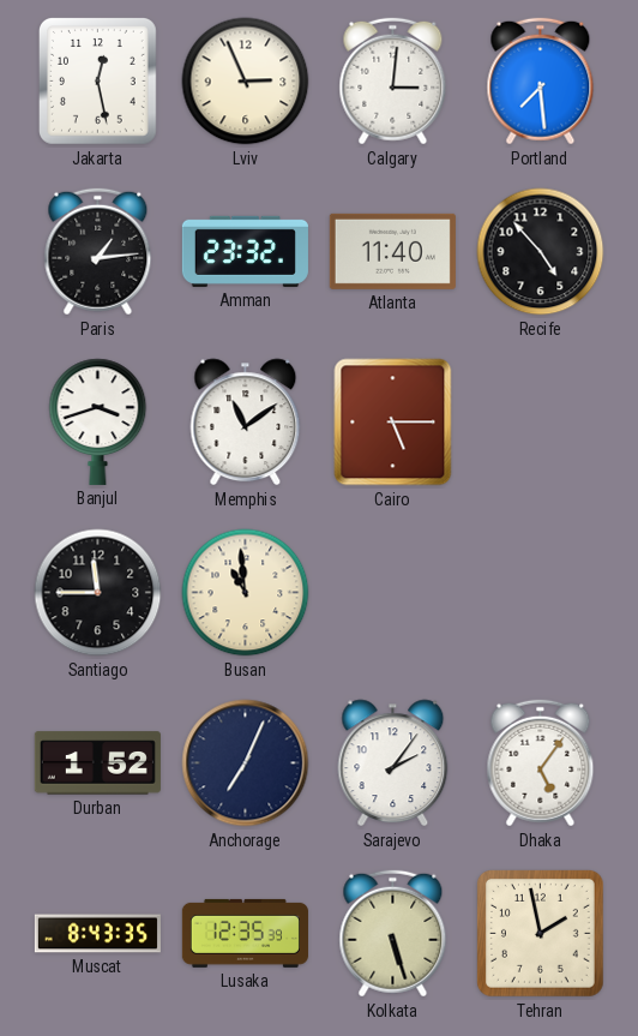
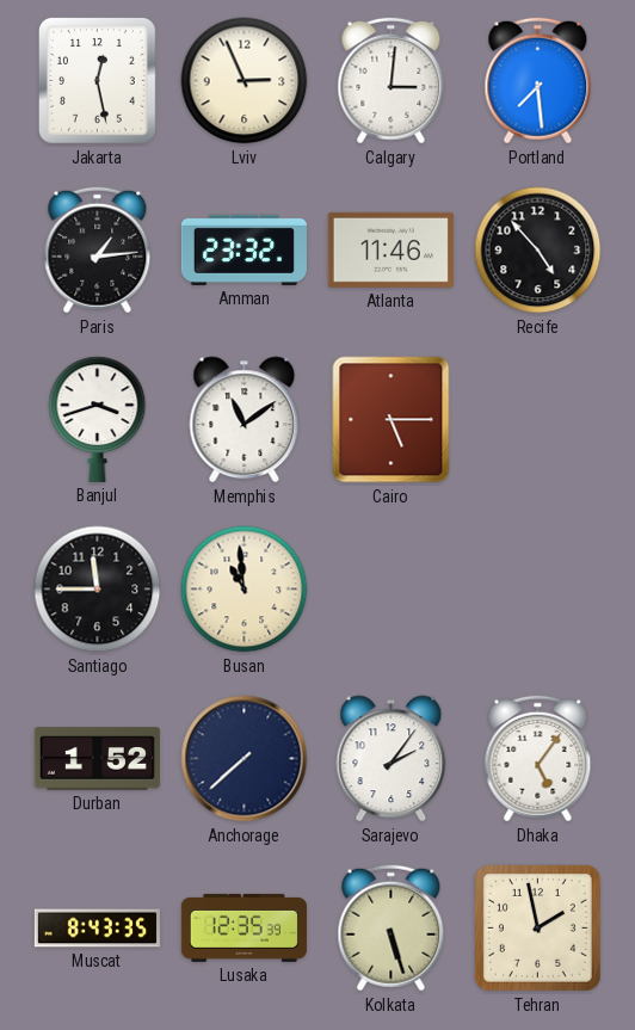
Atlanta: 11:40 -> 11:46 (390, 249)
Anchorage: 7:04 -> 7:38 (245, 759)
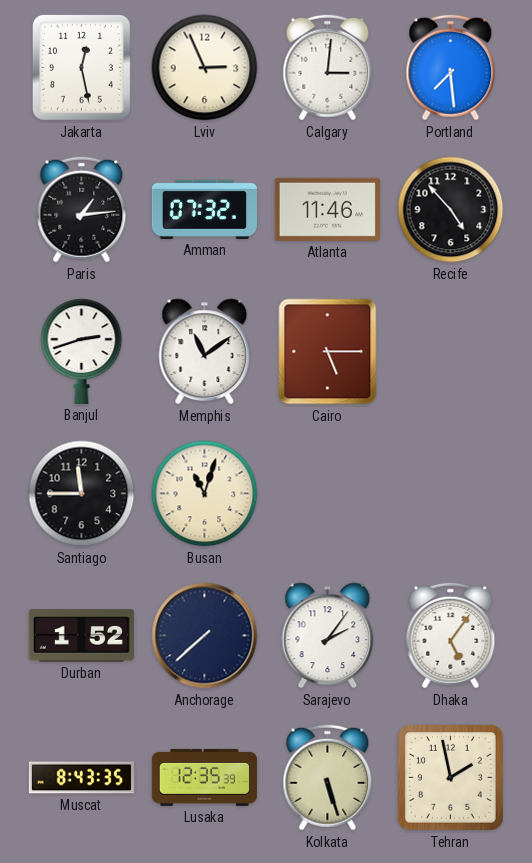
Amman: 23:32 -> 07:32 (204, 209)
Banjul: 3:42 -> 2:42 (82, 351)
Busan: 10:59 -> 11:03 (205, 494)
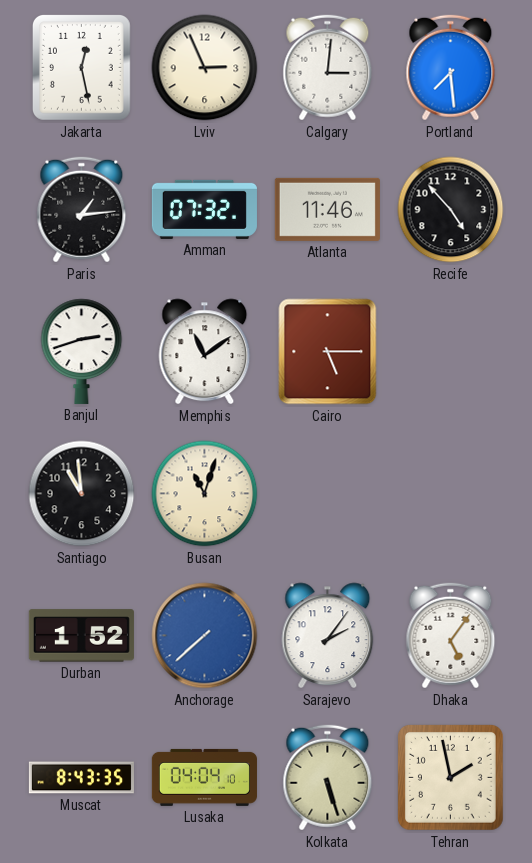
Santiago: 11:45 -> 10:59 (82, 494)
Anchorage dial: navy -> blue (205, 636)
Lusaka: 12:35 -> 04:04 (204, 777)
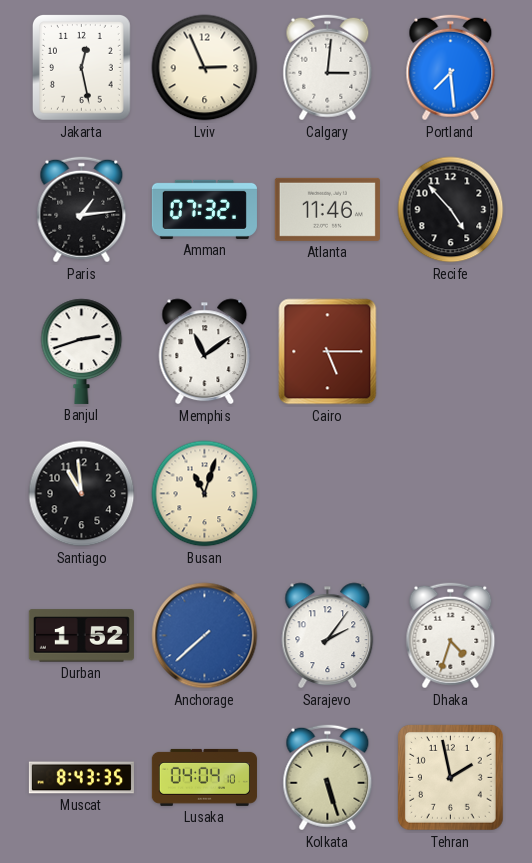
Dhaka: 5:06 -> 4:33 (451, 636)
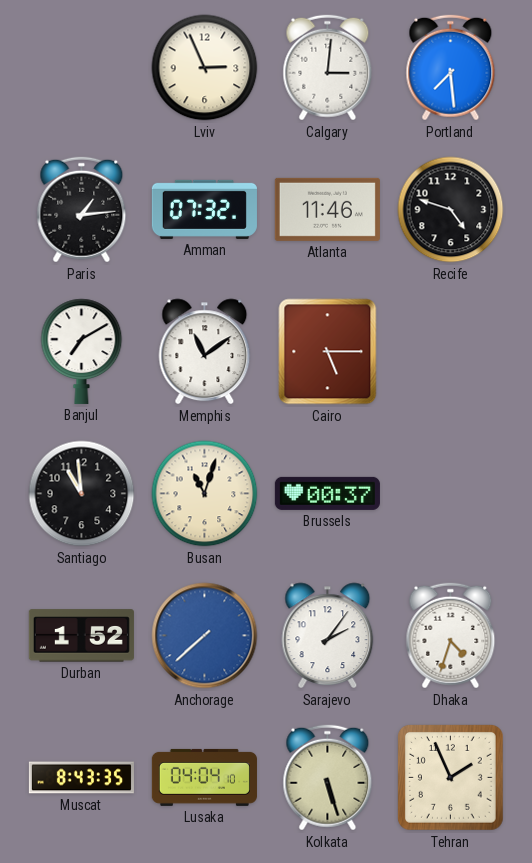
Jakarta: 12:28 -> none (81, 68)
Recife: 4:53 -> 4:48 (451, 210)
Banjul: 2:42 -> 7:10 (82, 351)
Brussels: none -> 00:37 (327, 493)
Tehran: 1:58 -> 1:56 (451, 778)
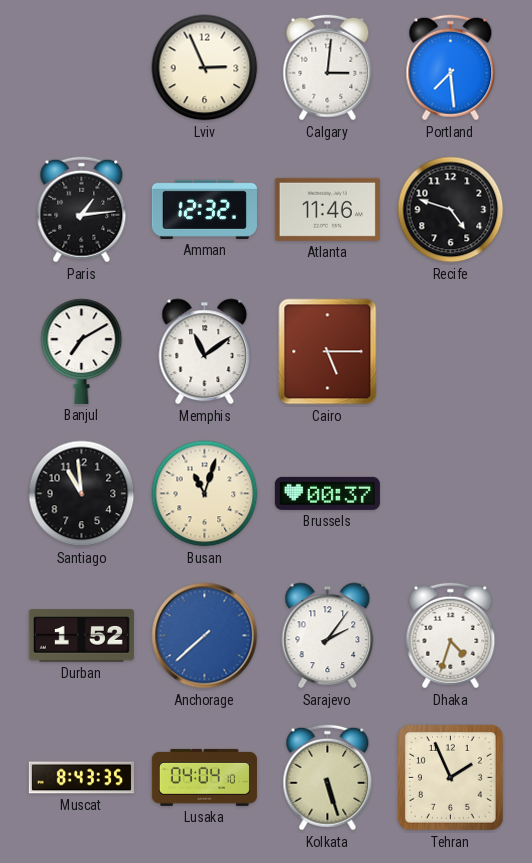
Amman: 07:32 -> 12:32 (204, 209)
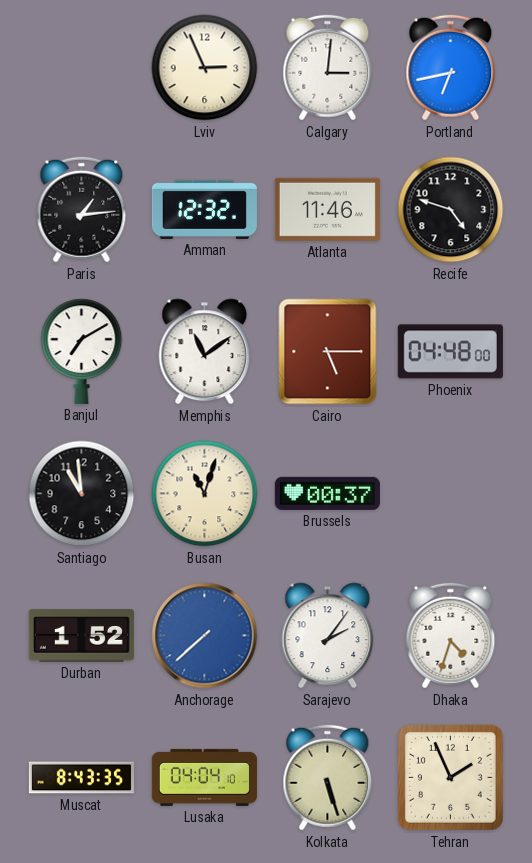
Portland: 7:29 -> 6:43 (451, 68)
Phoenix: none -> 04:48 (450, 352)
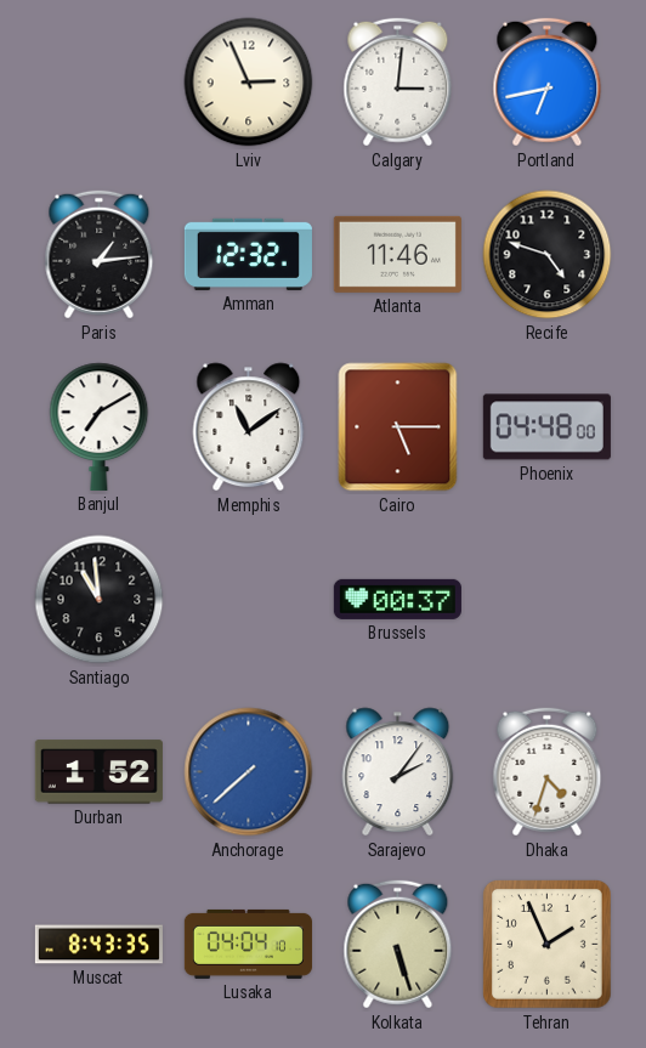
Busan: 11:03 -> none (205, 494)
